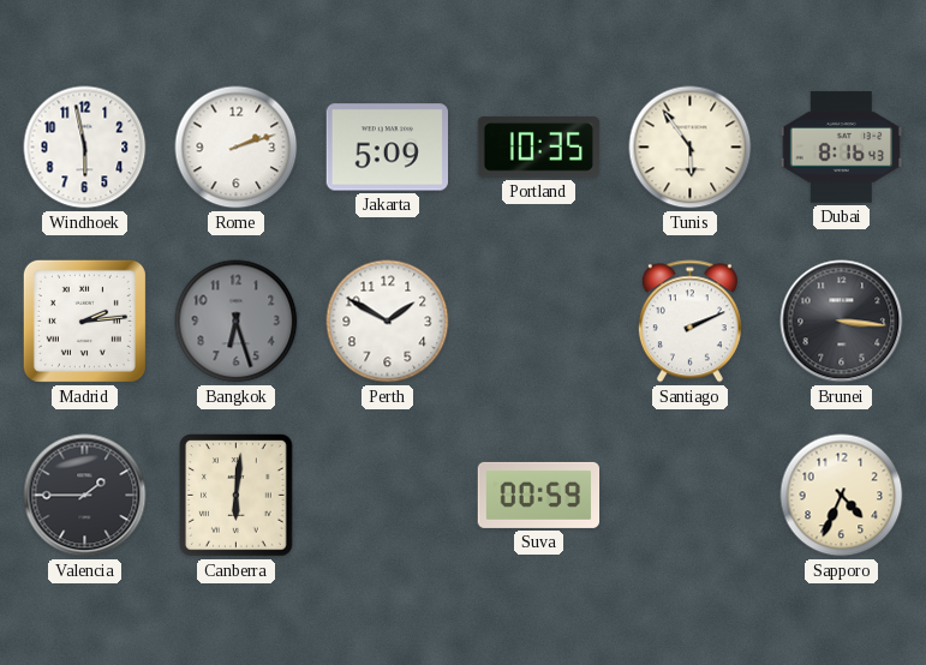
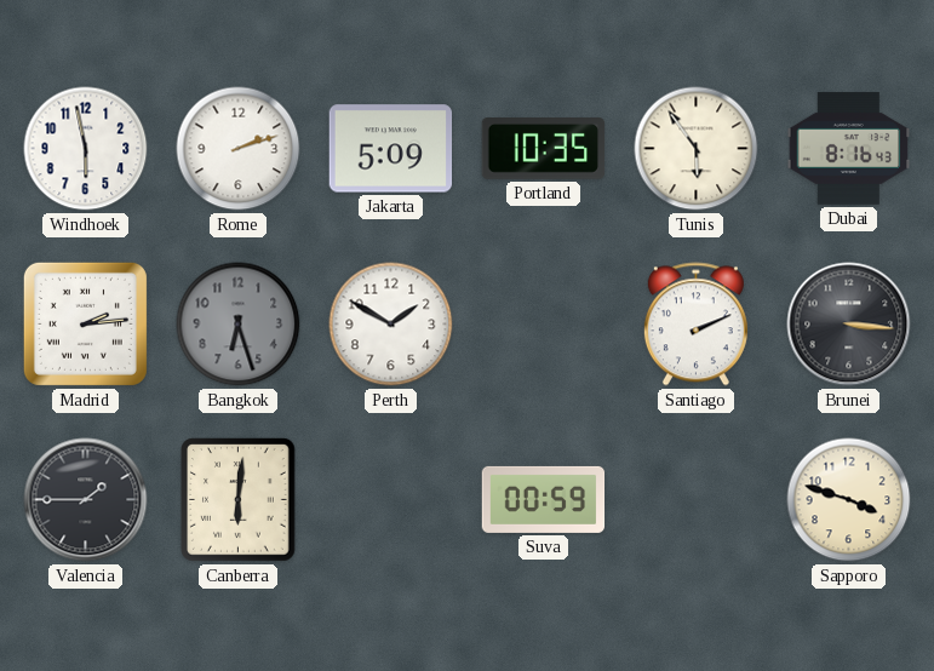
Sapporo: 4:34 -> 3:48 (849, 500)
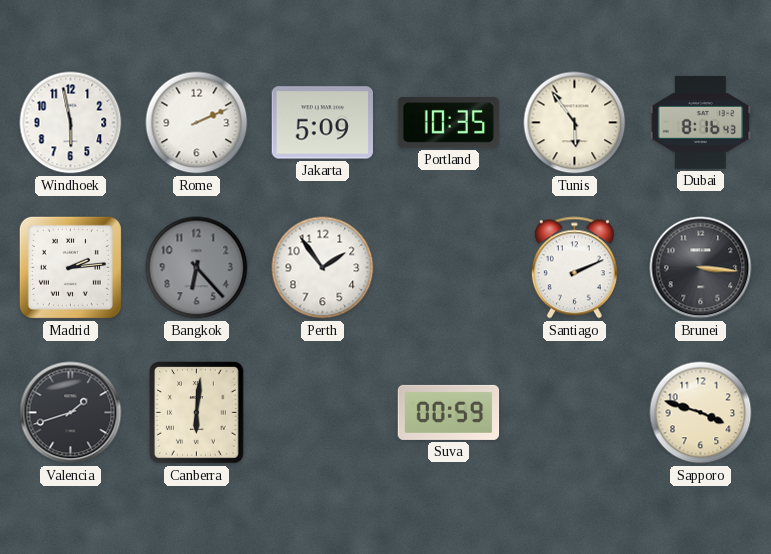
Rome: 2:12 -> 2:11 (197, 123)
Bangkok: 6:27 -> 6:23 (197, 268)
Perth: 1:50 -> 1:54 (323, 268)
Valencia: 1:45 -> 1:42 (71, 413)
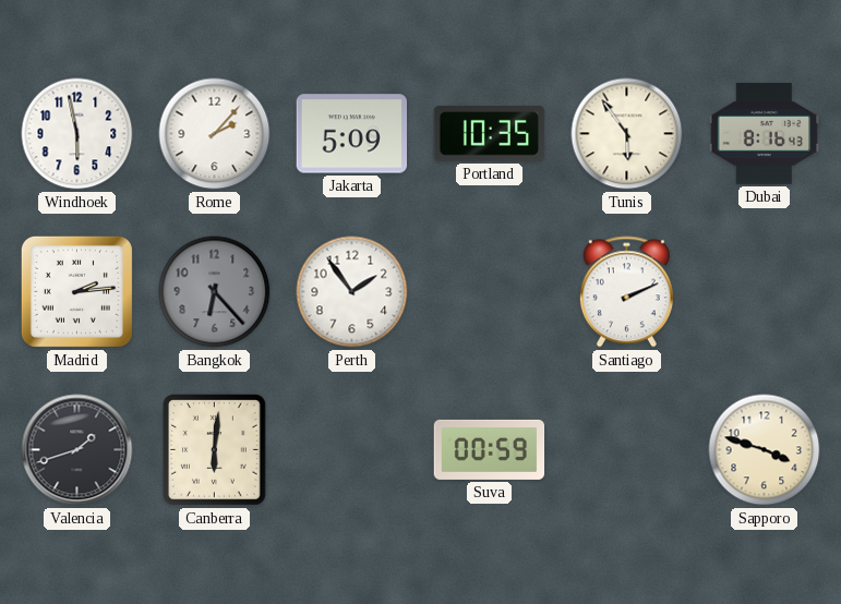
Rome: 2:11 -> 2:07 (215, 134)
Brunei: 3:16 -> none (701, 268)
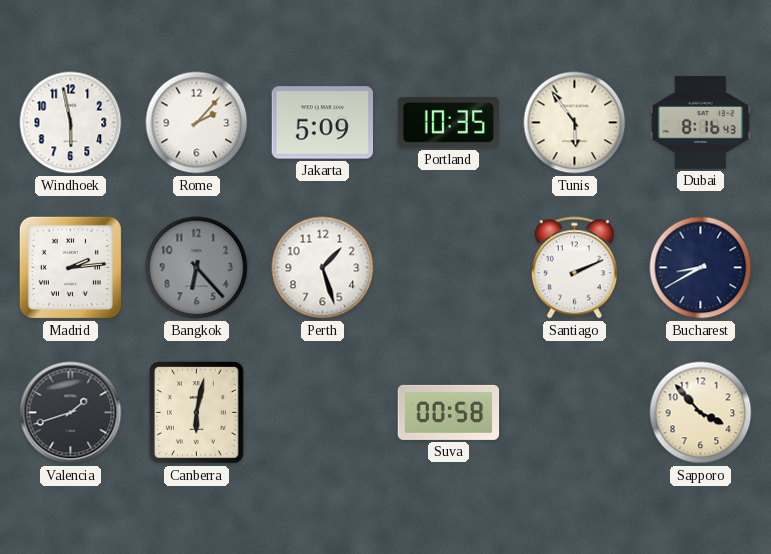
Perth: 1:54 -> 1:27 (323, 268)
Bucharest: none -> 8:40 (701, 268)
Canberra: 6:01 -> 6:02 (197, 413)
Suva: 00:59 -> 00:58 (449, 412)
Sapporo: 3:48 -> 3:53 (701, 413)
